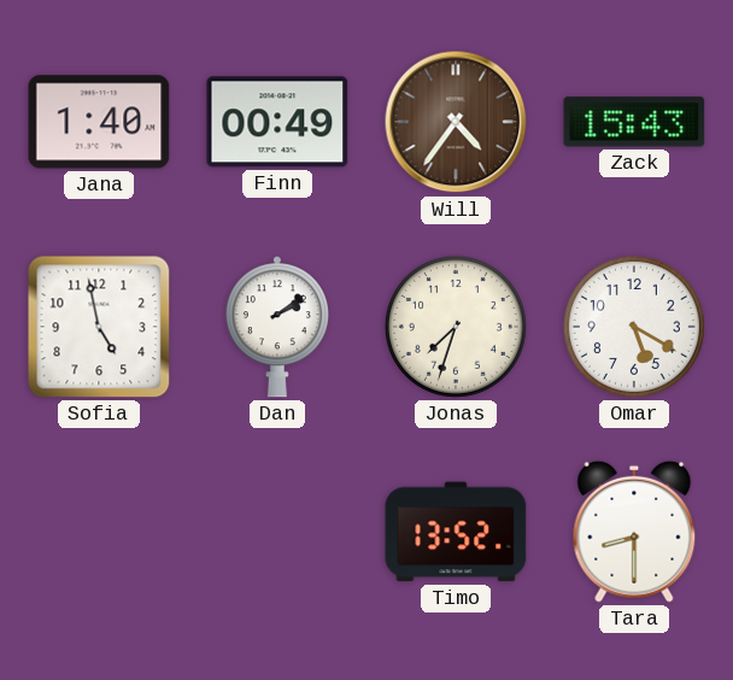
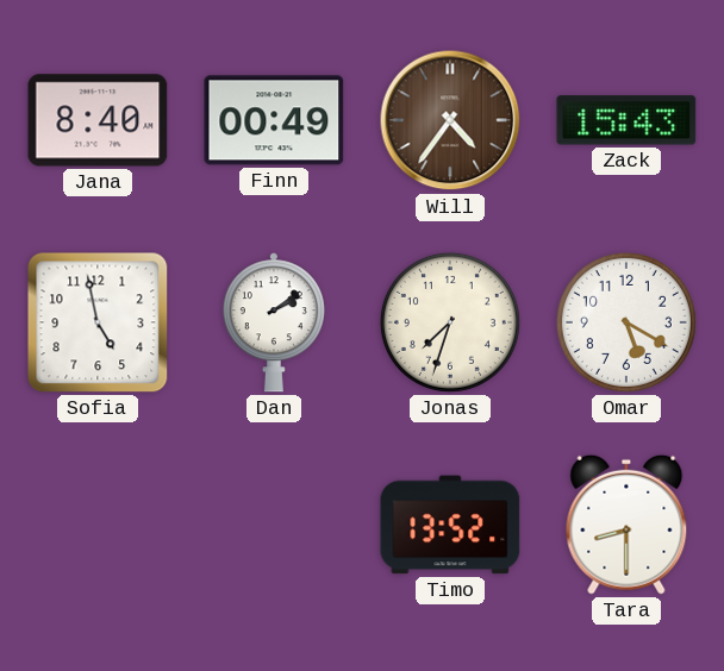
Jana: 1:40 -> 8:40 (98, 120)
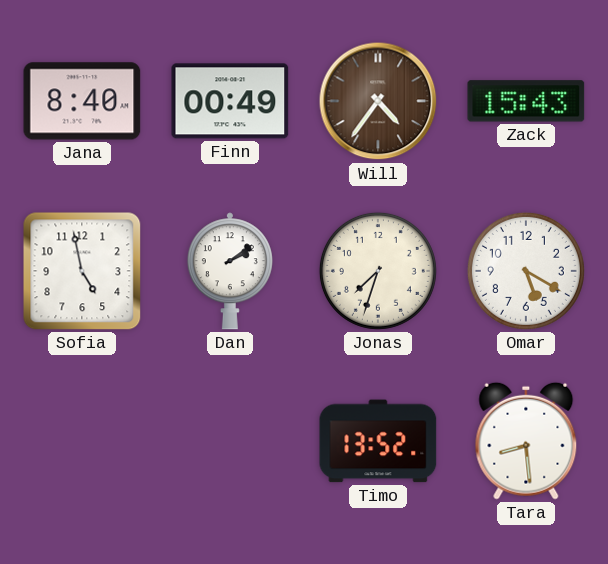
Tara: 8:30 -> 8:29 (526, 441)
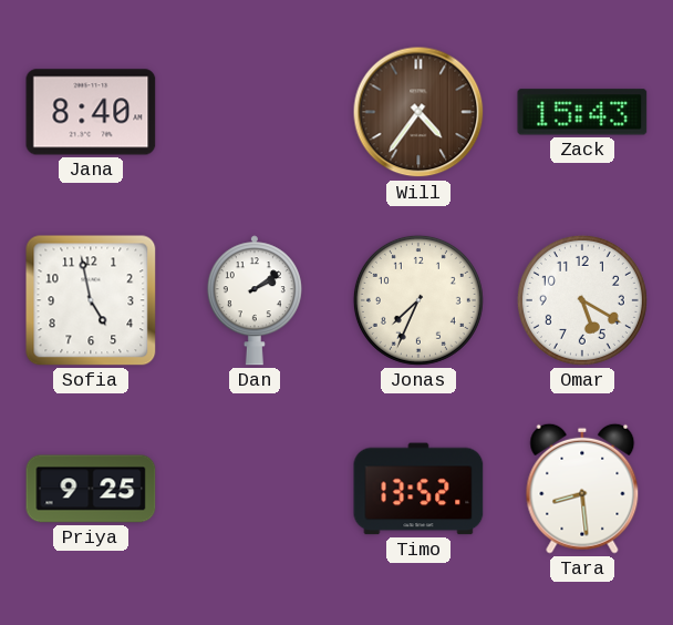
Finn: 00:49 -> none (230, 101)
Jonas: 7:33 -> 7:34 (418, 300)
Priya: none -> 9:25 (91, 489)
